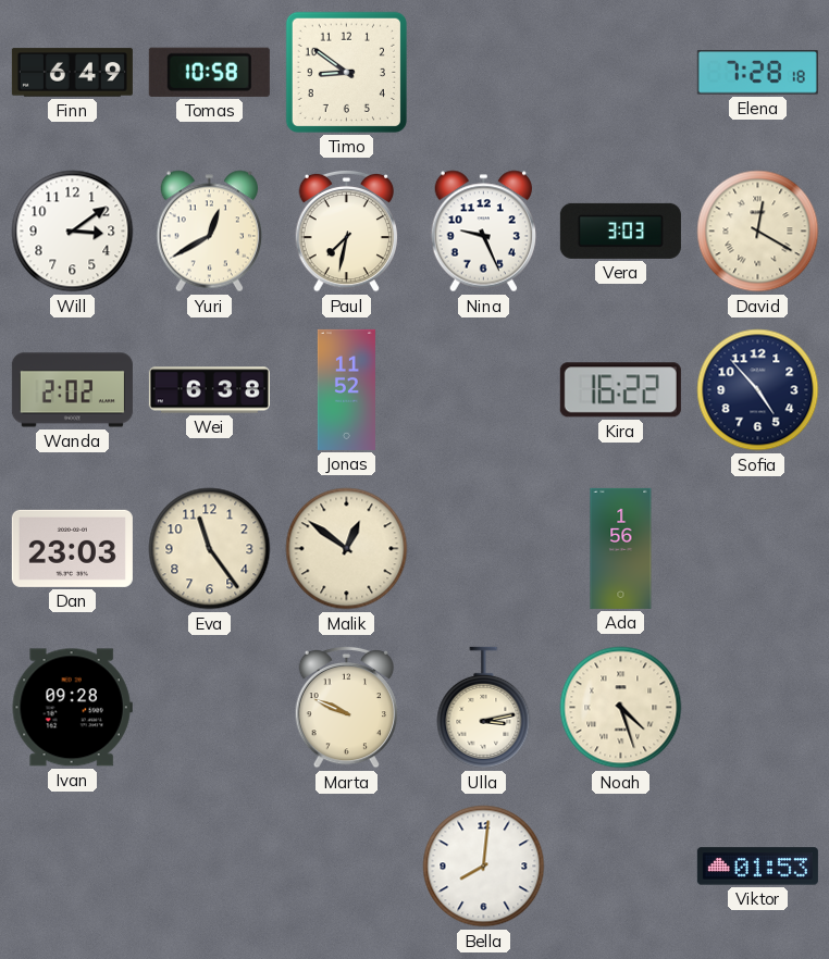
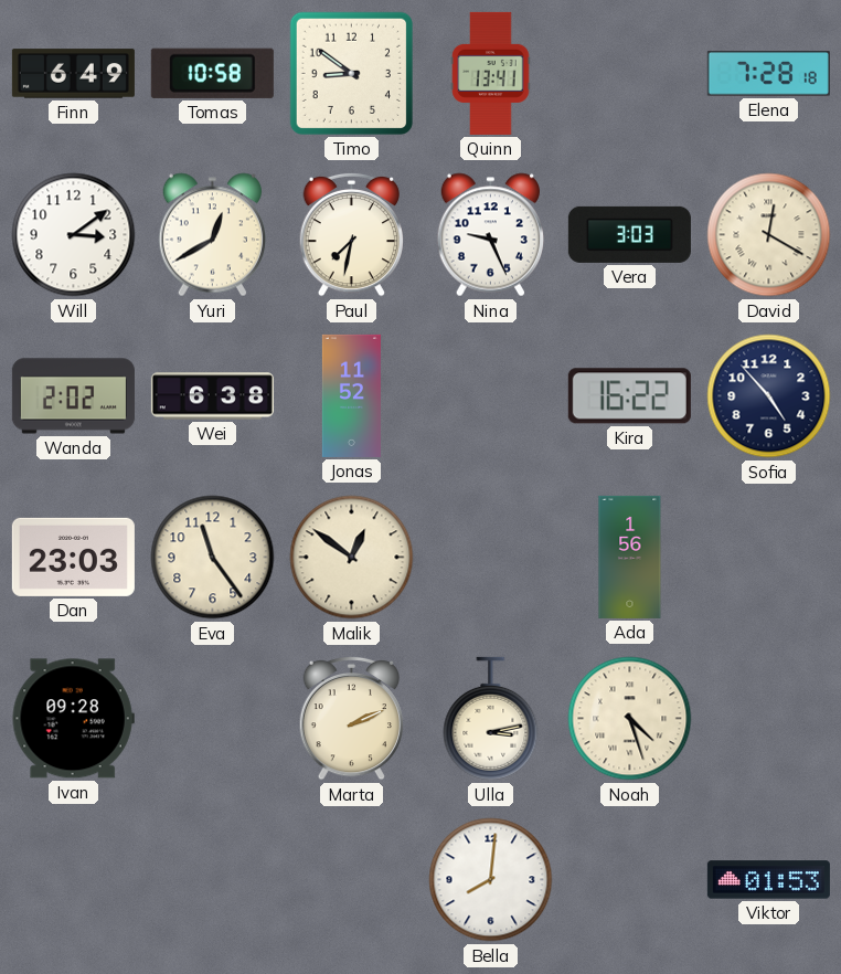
Quinn: none -> 13:41 (491, 73)
Marta: 9:49 -> 2:11 (351, 718)
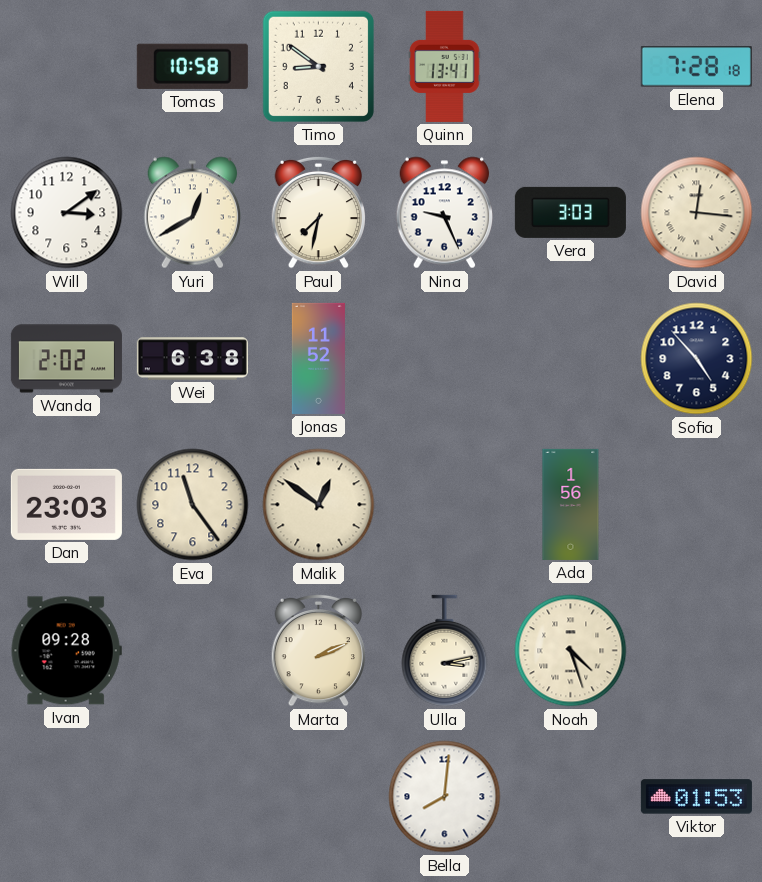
Finn: 6:49 -> none (73, 74)
David: 12:20 -> 12:16 (697, 213)
Kira: 16:22 -> none (629, 396)
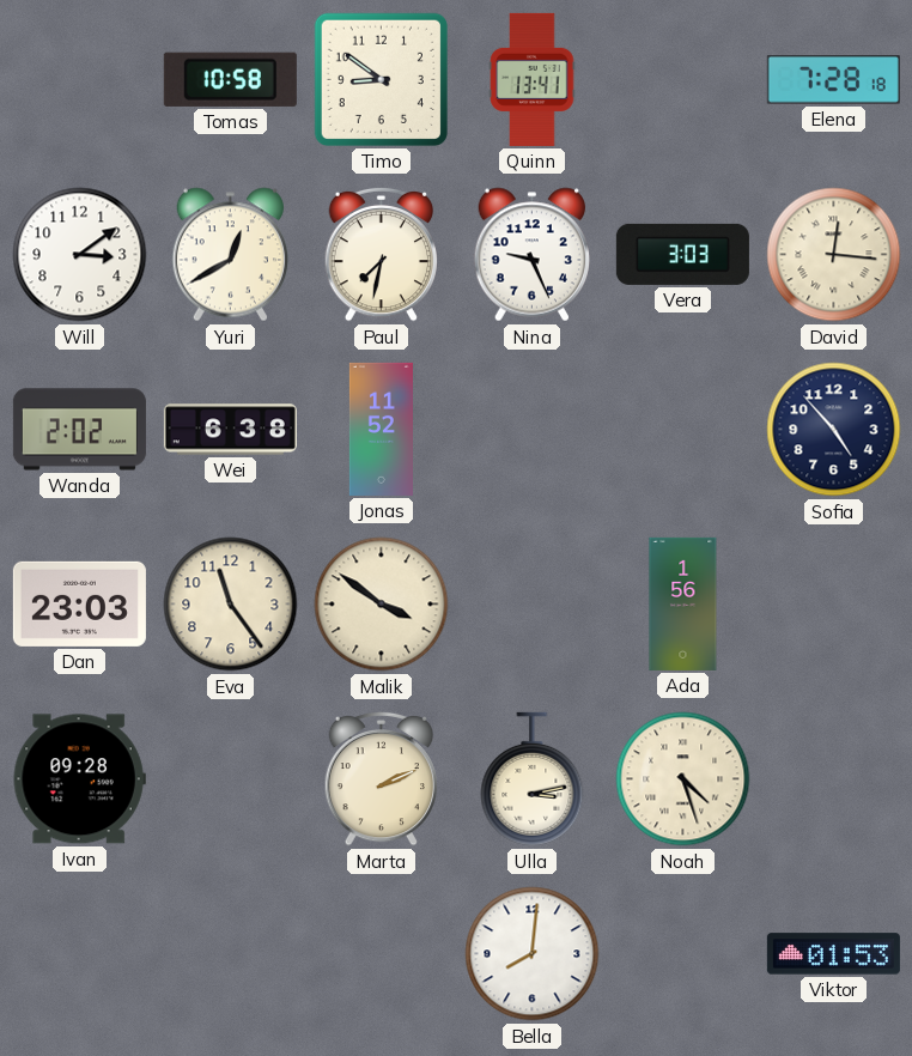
Malik: 12:51 -> 3:51 (382, 605)
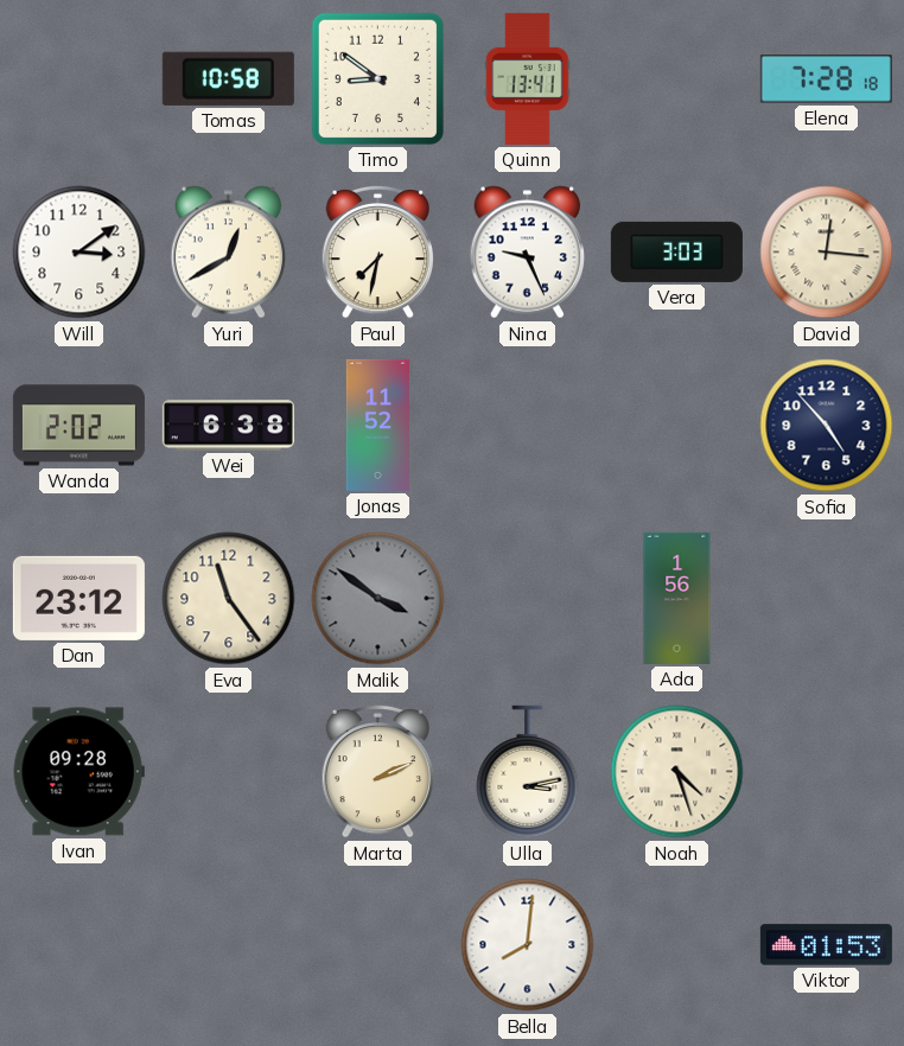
Dan: 23:03 -> 23:12 (78, 598)
Malik dial: cream -> grey (378, 599)
